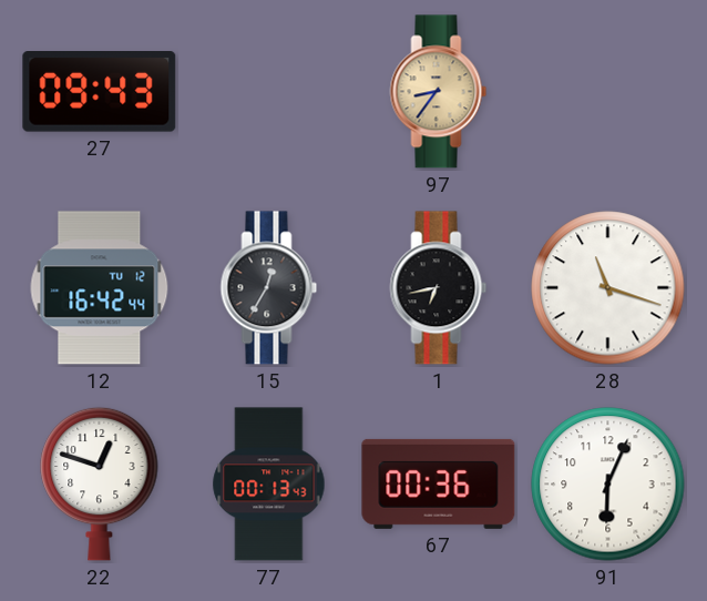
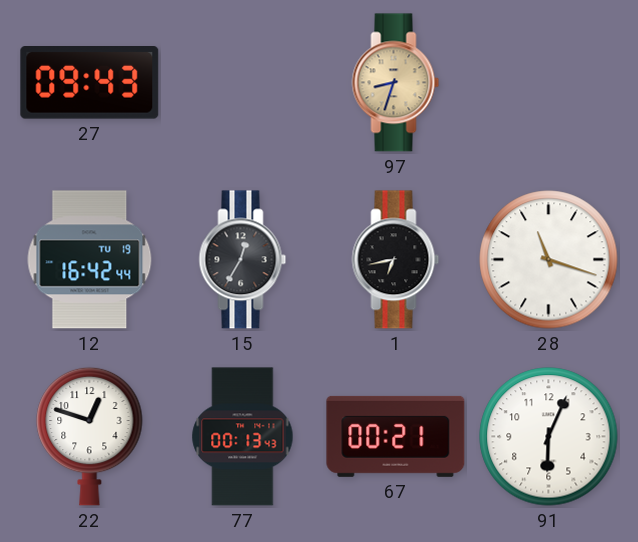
97: 8:36 -> 8:33 (396, 83)
12 date: TU 12 -> TU 19 (90, 260)
67: 00:36 -> 00:21 (396, 436)
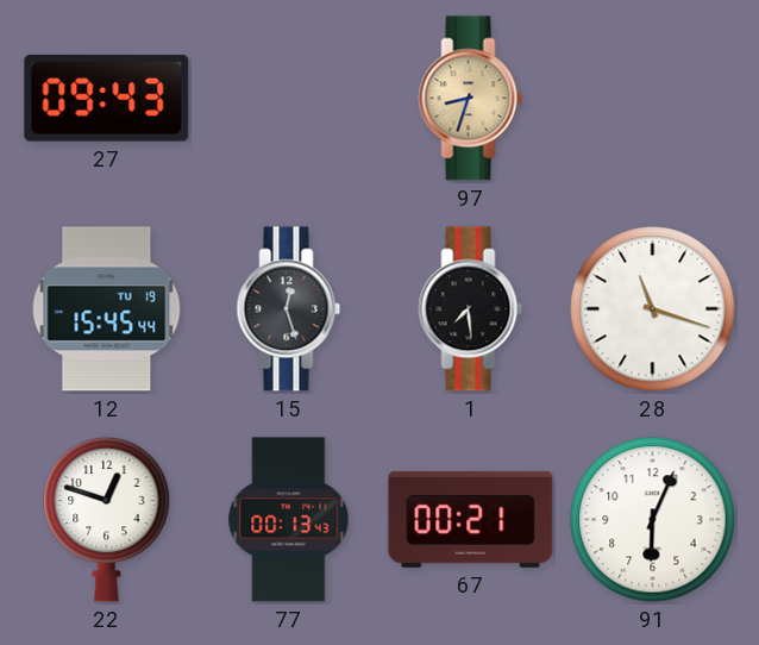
12: 16:42 -> 15:45 (107, 309)
15: 12:35 -> 12:27 (289, 309)
1: 6:43 -> 7:29 (471, 309)
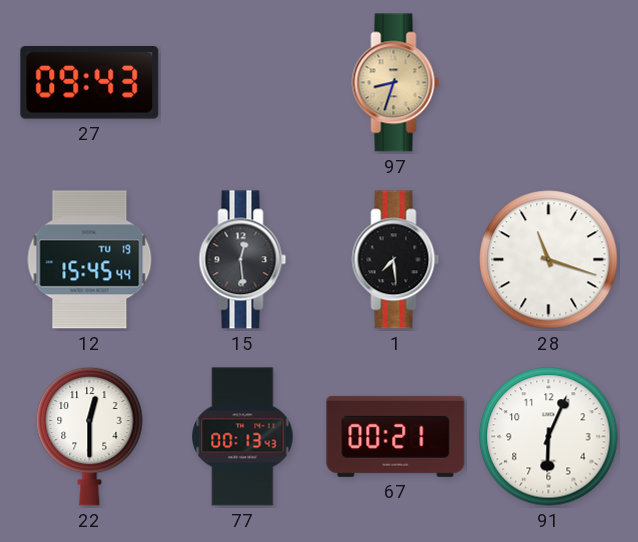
15: 12:27 -> 12:29 (243, 260)
22: 12:48 -> 12:30 (90, 436)
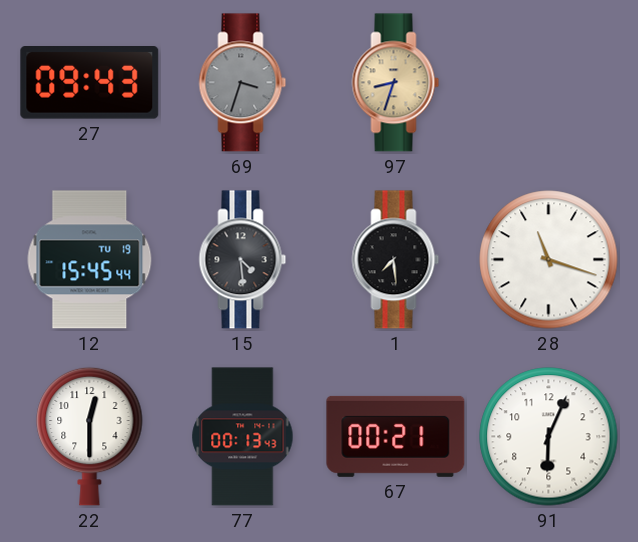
69: none -> 3:33 (243, 83)
15: 12:29 -> 4:29 (243, 260)
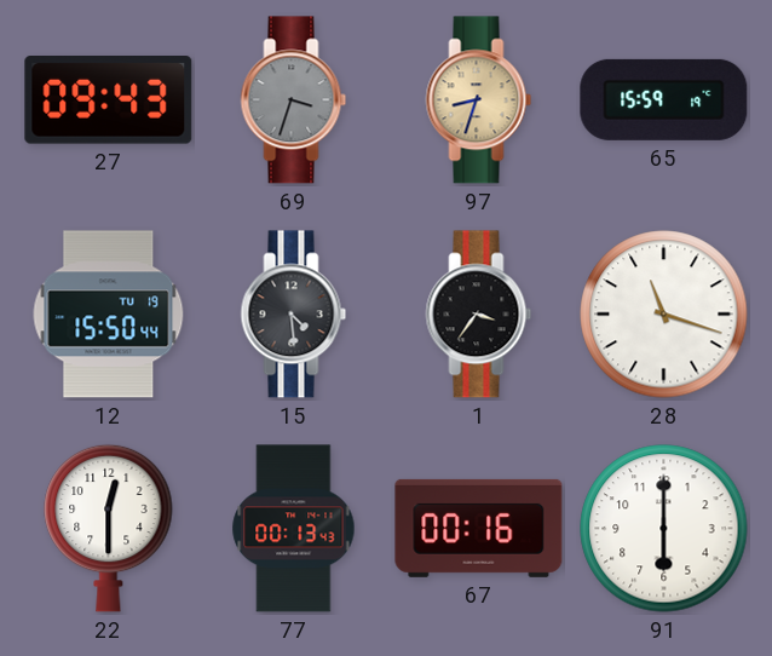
65: none -> 15:59 (664, 99)
12: 15:45 -> 15:50 (109, 315)
1: 7:29 -> 3:36 (479, 315)
67: 00:21 -> 00:16 (479, 528)
91: 6:04 -> 6:00 (664, 529)
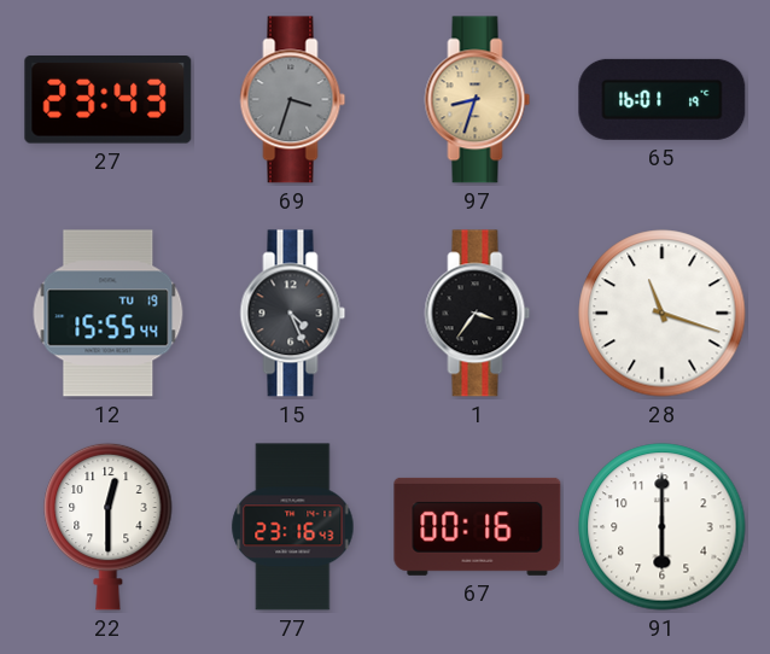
27: 09:43 -> 23:43 (109, 100)
65: 15:59 -> 16:01 (663, 99)
12: 15:50 -> 15:55 (109, 314)
15: 4:29 -> 4:26 (293, 314)
77: 00:13 -> 23:16 (293, 527)
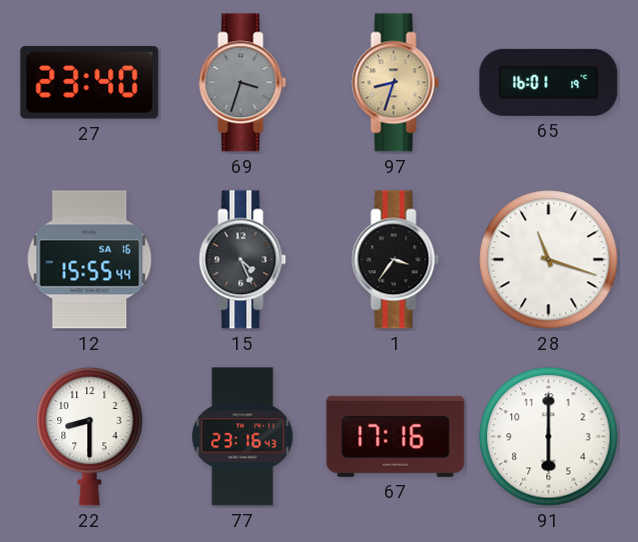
27: 23:43 -> 23:40 (90, 83)
12 date: TU 19 -> SA 16 (90, 260)
22: 12:30 -> 8:30 (90, 436)
67: 00:16 -> 17:16 (396, 436)
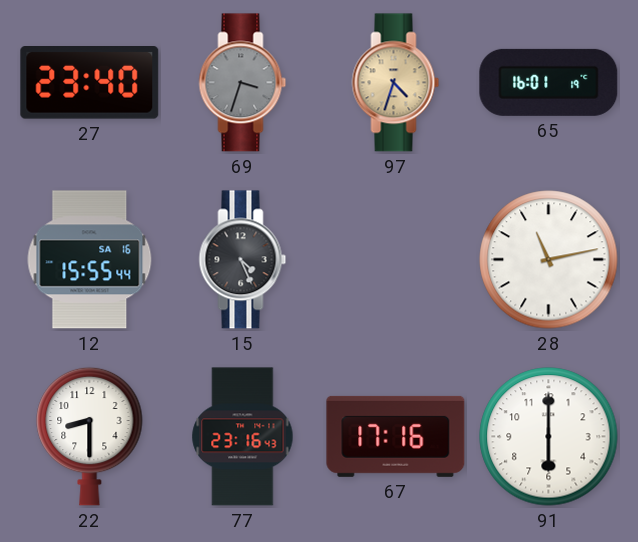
97: 8:33 -> 4:33 (396, 83)
1: 3:36 -> none (396, 260)
28: 11:18 -> 11:13 (549, 260)
